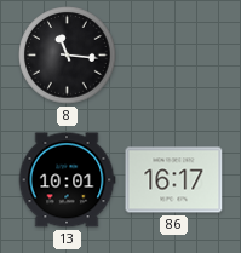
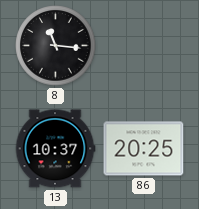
13: 10:01 -> 10:37 (55, 149)
86: 16:17 -> 20:25 (144, 149)
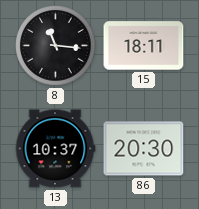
15: none -> 18:11 (144, 46)
86: 20:25 -> 20:30 (144, 149)
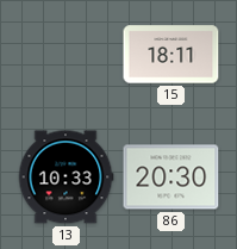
8: 11:16 -> none (56, 46)
13: 10:37 -> 10:33 (66, 178)
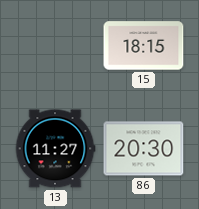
15: 18:11 -> 18:15 (144, 46)
13: 10:33 -> 11:27 (55, 149)
